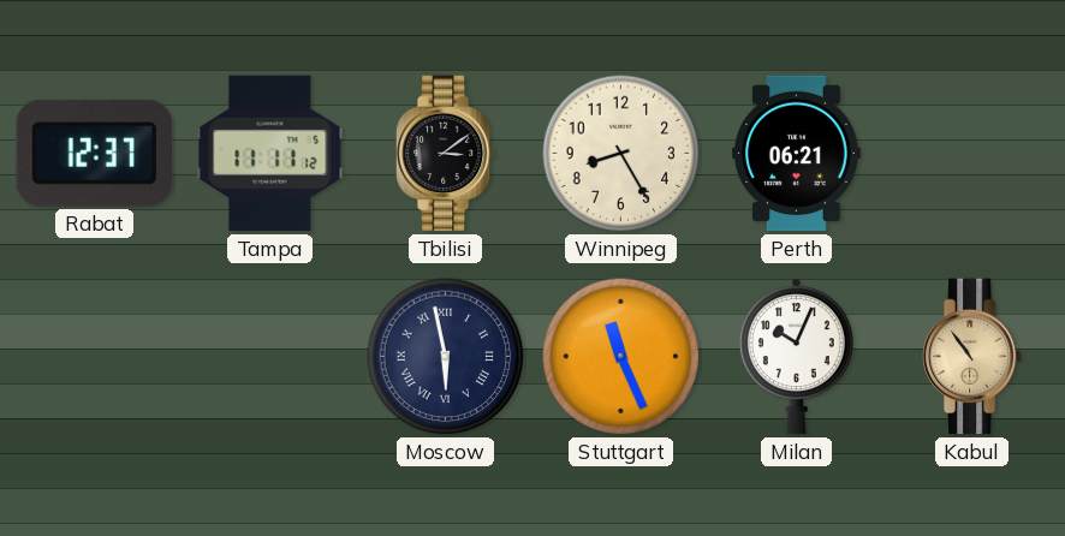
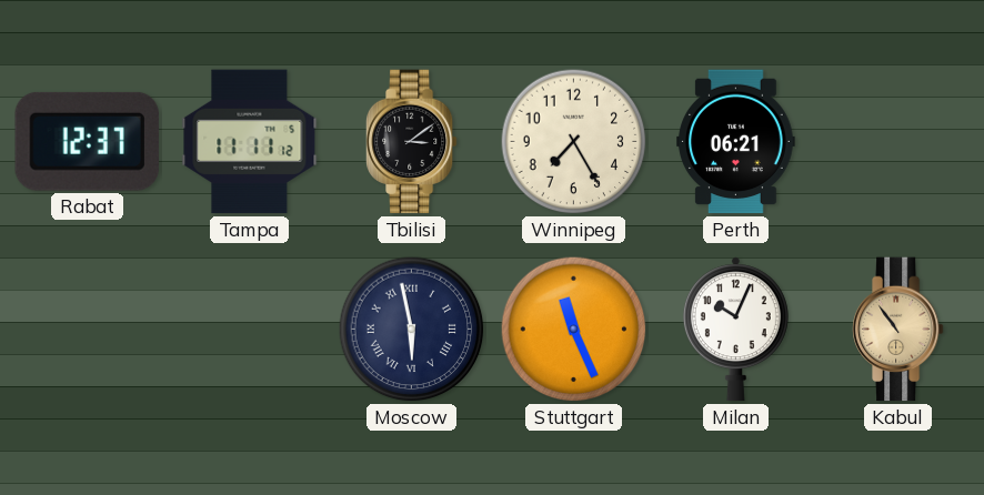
Winnipeg: 8:25 -> 7:25 (574, 142)
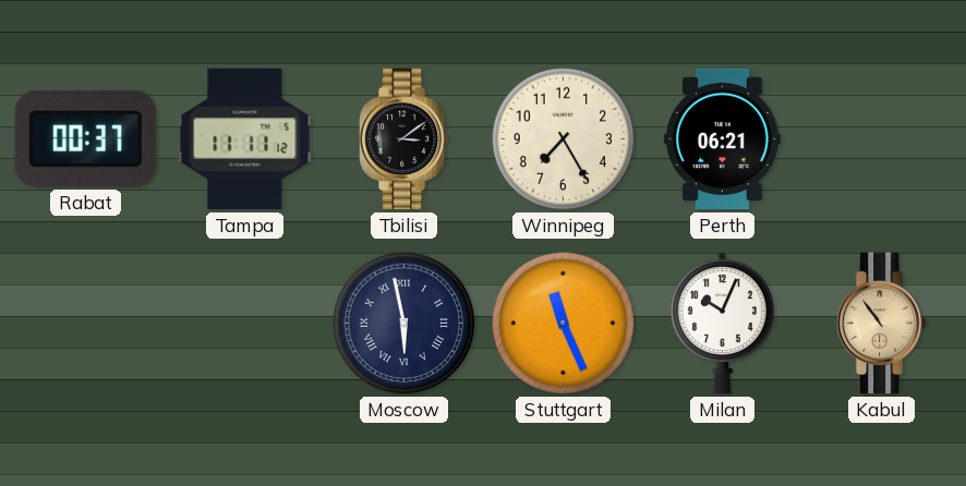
Rabat: 12:37 -> 00:37 (85, 138)
